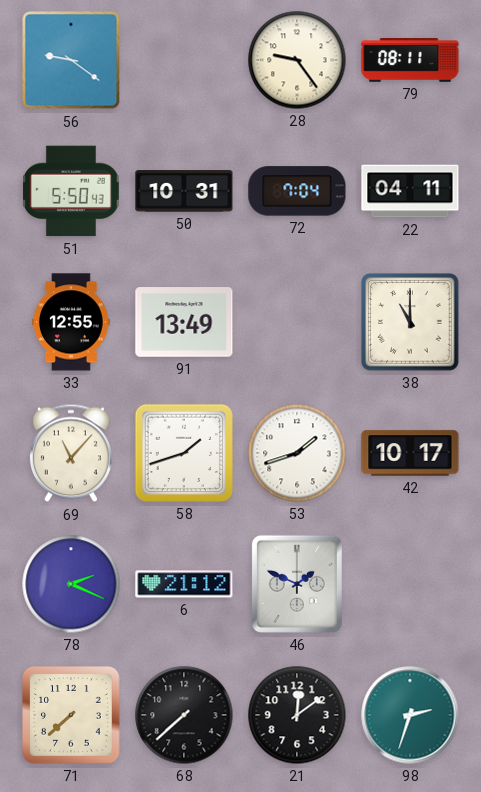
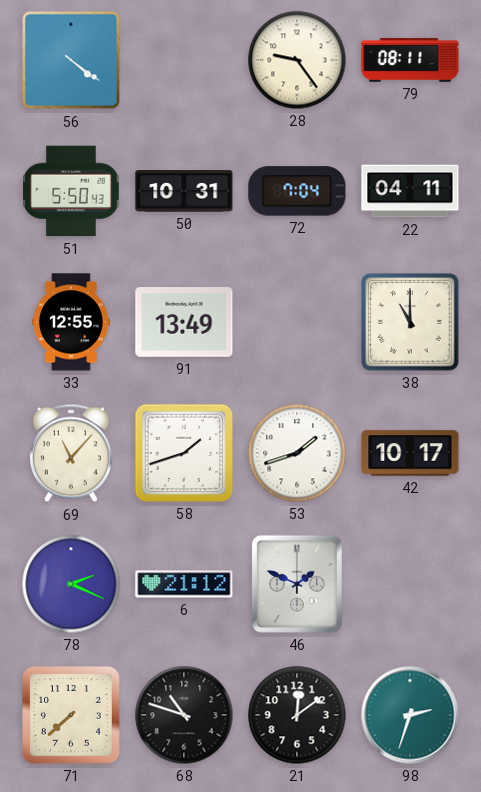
56: 9:21 -> 4:21 (71, 60)
68: 7:38 -> 10:48 (184, 715)
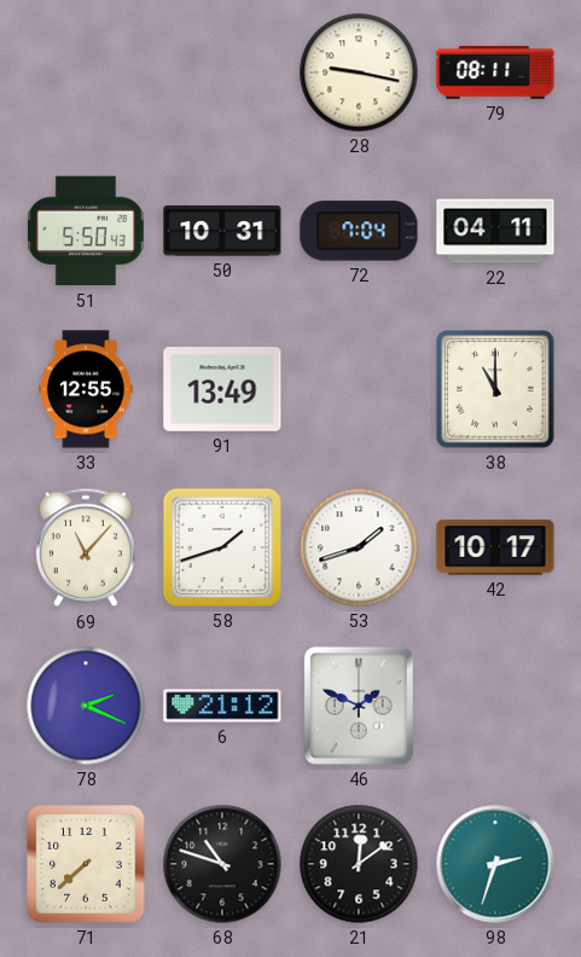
56: 4:21 -> none (71, 60)
28: 9:24 -> 9:17 (359, 72)
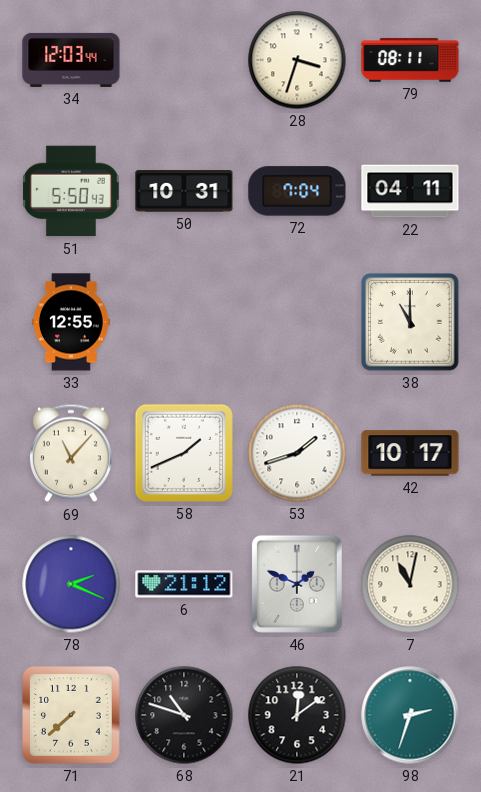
34: none -> 12:03 (71, 60)
28: 9:17 -> 3:33 (297, 60)
91: 13:49 -> none (222, 389)
58: 1:42 -> 1:41 (184, 453)
7: none -> 11:02 (410, 584)
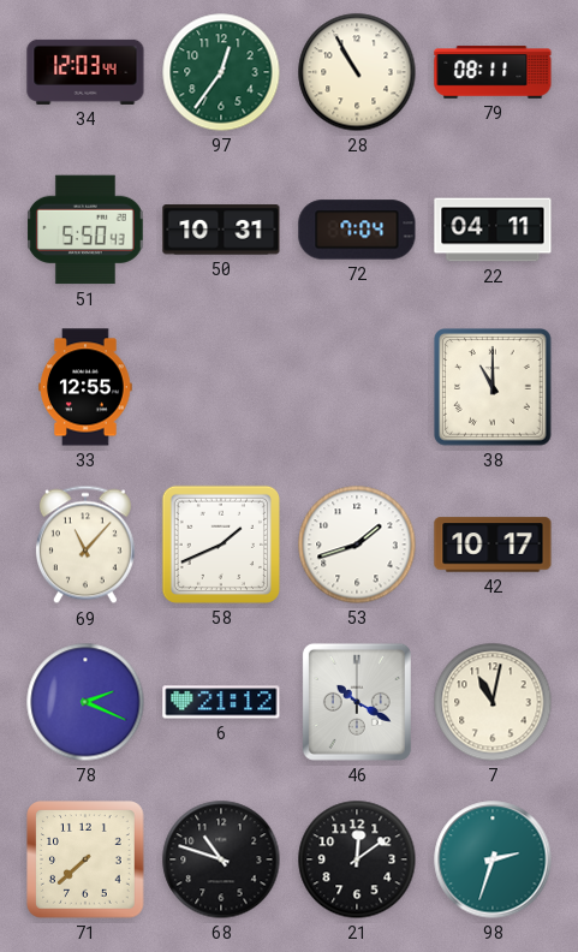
97: none -> 12:36 (221, 72)
28: 3:33 -> 10:55 (357, 72)
46: 1:49 -> 10:20 (357, 702)
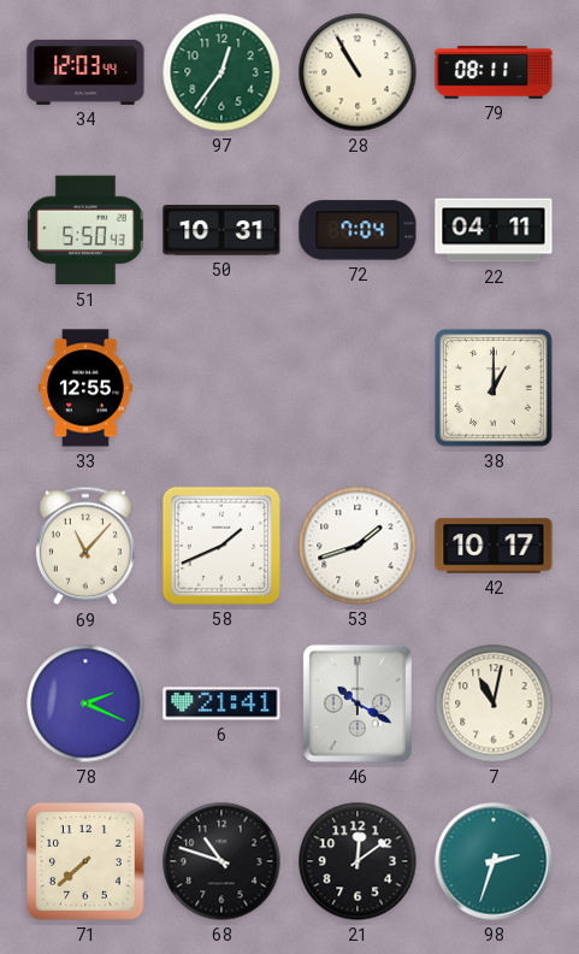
38: 11:00 -> 1:00 (494, 388)
6: 21:12 -> 21:41 (221, 703)
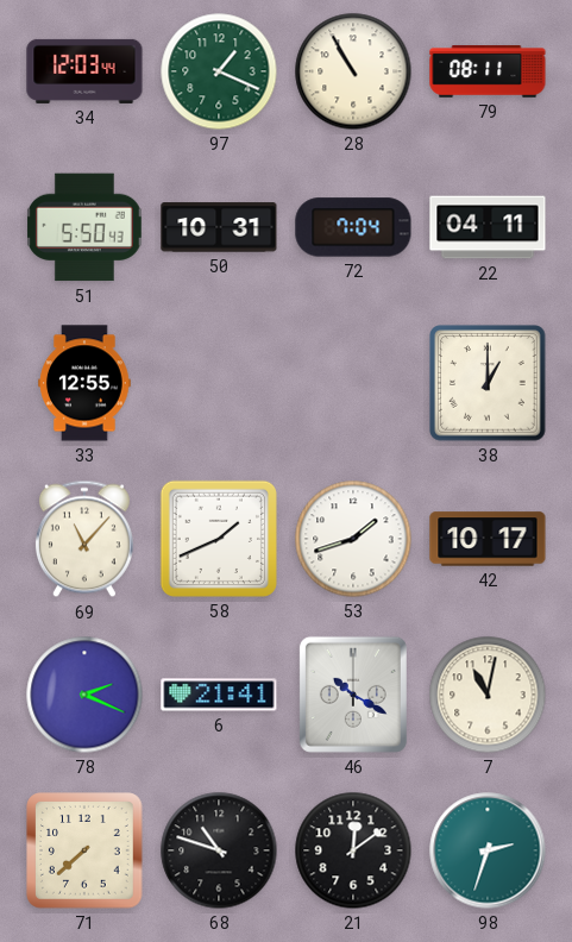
97: 12:36 -> 1:19 (219, 71)
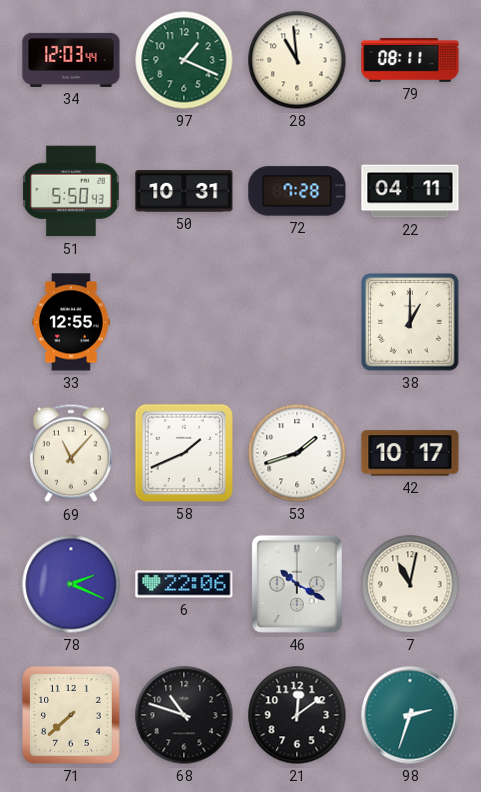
28: 10:55 -> 10:59 (297, 60)
72: 7:04 -> 7:28 (297, 191)
6: 21:41 -> 22:06 (184, 584)
